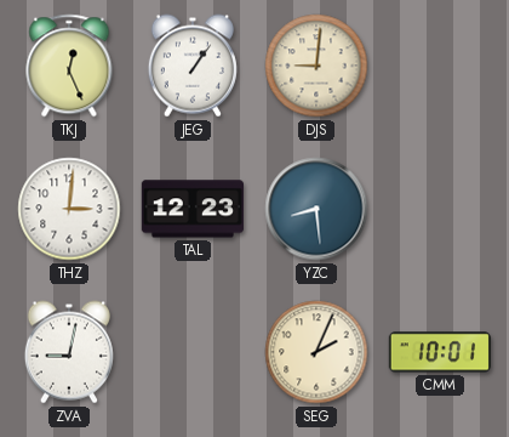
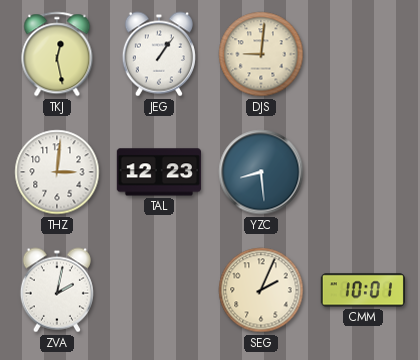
TKJ: 12:26 -> 12:28 (57, 54)
ZVA: 9:02 -> 2:02 (57, 290)
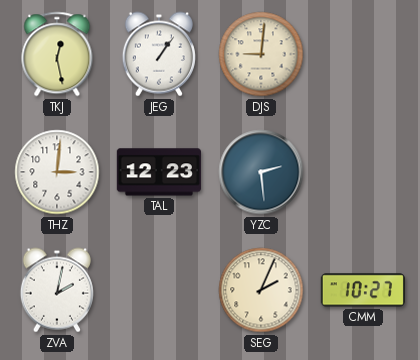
YZC: 8:29 -> 2:29 (261, 172)
CMM: 10:01 -> 10:27 (363, 290)
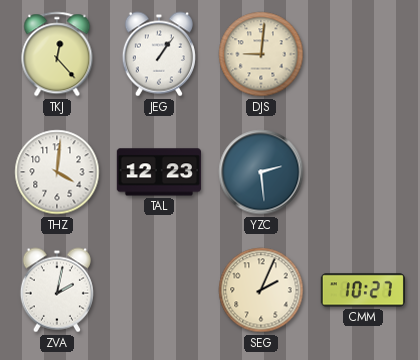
TKJ: 12:28 -> 12:23 (57, 54)
THZ: 3:01 -> 4:01 (57, 172)
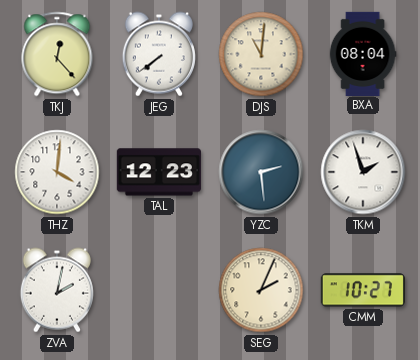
JEG: 1:06 -> 7:39 (159, 54)
DJS: 9:01 -> 11:01 (261, 54)
BXA: none -> 08:04 (363, 53)
TKM: none -> 1:57 (363, 172)
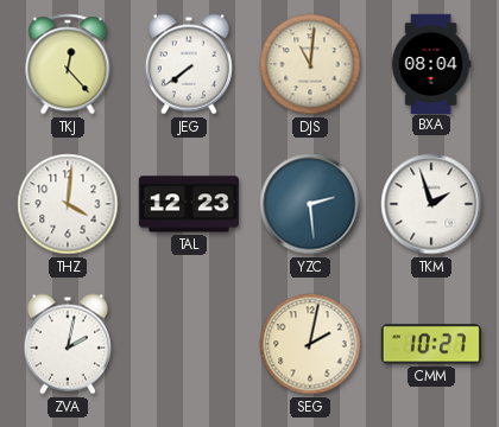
SEG: 2:04 -> 2:02 (310, 344)
